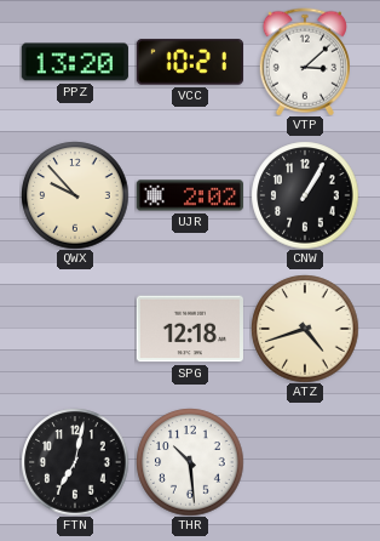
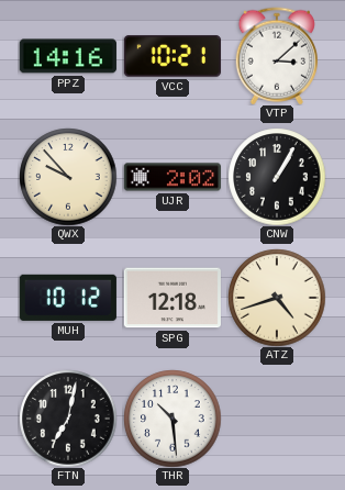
PPZ: 13:20 -> 14:16 (68, 56)
MUH: none -> 10:12 (68, 298)
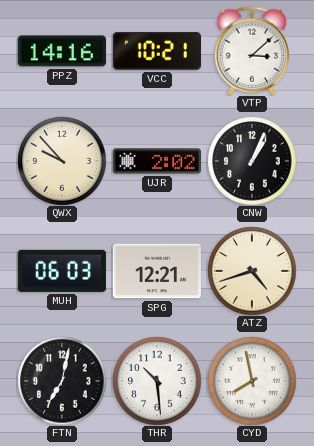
CNW: 1:05 -> 1:04 (252, 161)
MUH: 10:12 -> 06:03 (62, 271)
SPG: 12:18 -> 12:21 (157, 271)
CYD: none -> 7:58 (252, 381)
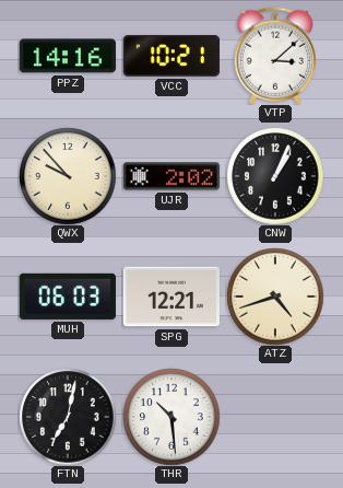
CYD: 7:58 -> none (252, 381)
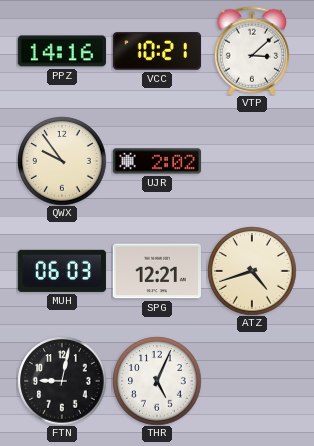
QWX: 9:53 -> 9:54 (62, 161)
CNW: 1:04 -> none (275, 176)
FTN: 7:02 -> 9:02 (62, 381)
THR: 10:29 -> 5:04 (157, 381)
